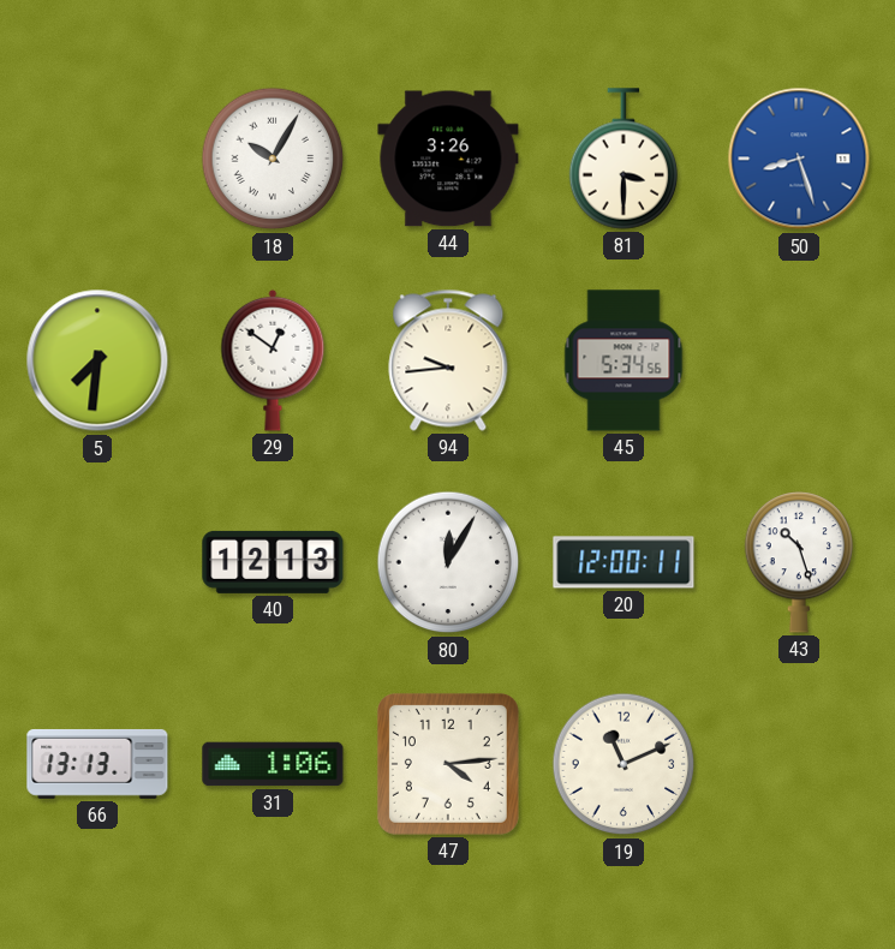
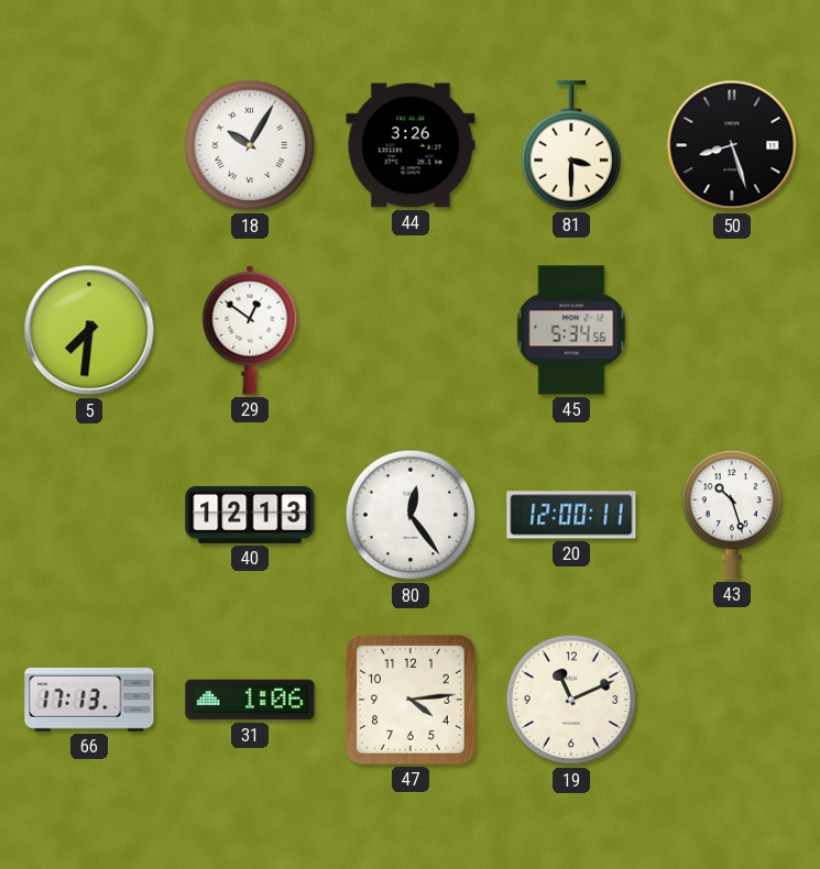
50 dial: blue -> black (732, 145)
94: 9:44 -> none (448, 360)
80: 12:05 -> 12:24 (411, 515)
66: 13:13 -> 17:13 (89, 700)
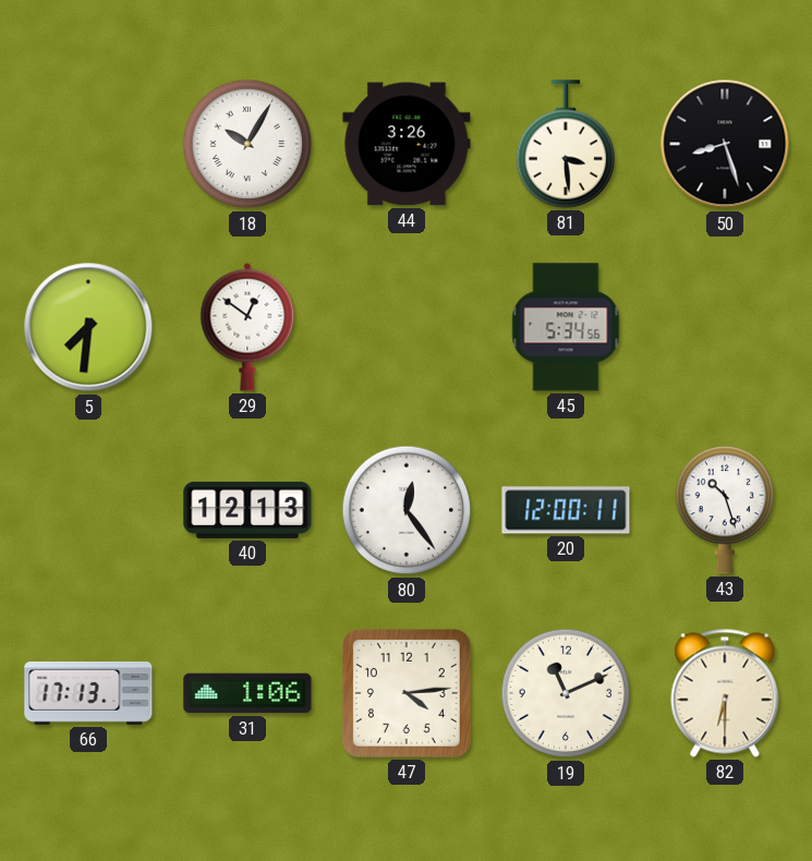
81: 3:30 -> 3:29 (566, 144)
82: none -> 6:30 (725, 693)
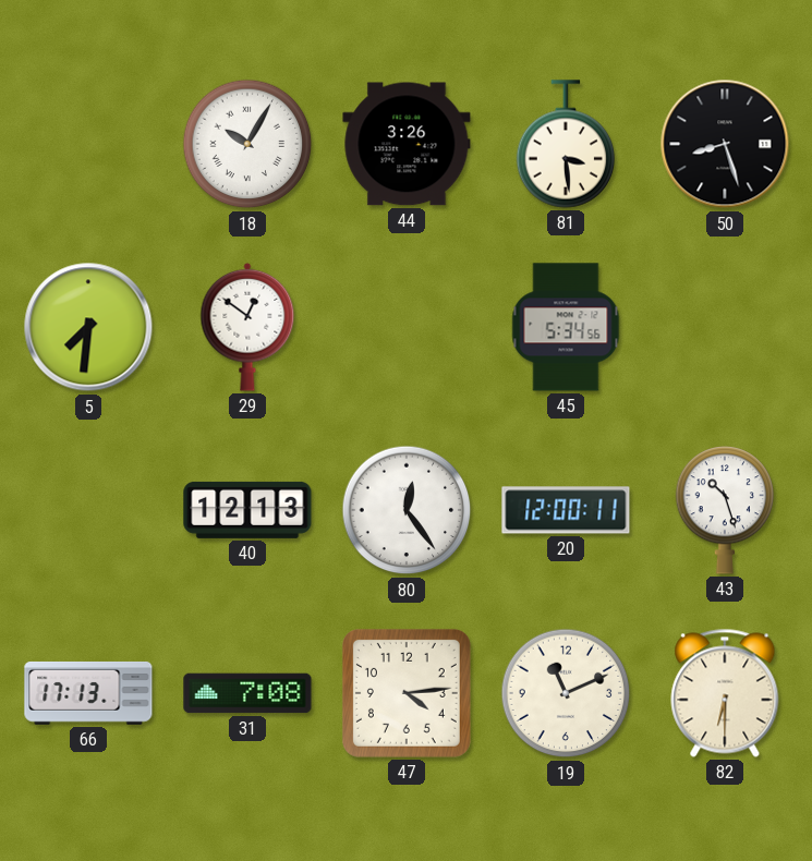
31: 1:06 -> 7:08 (247, 693)
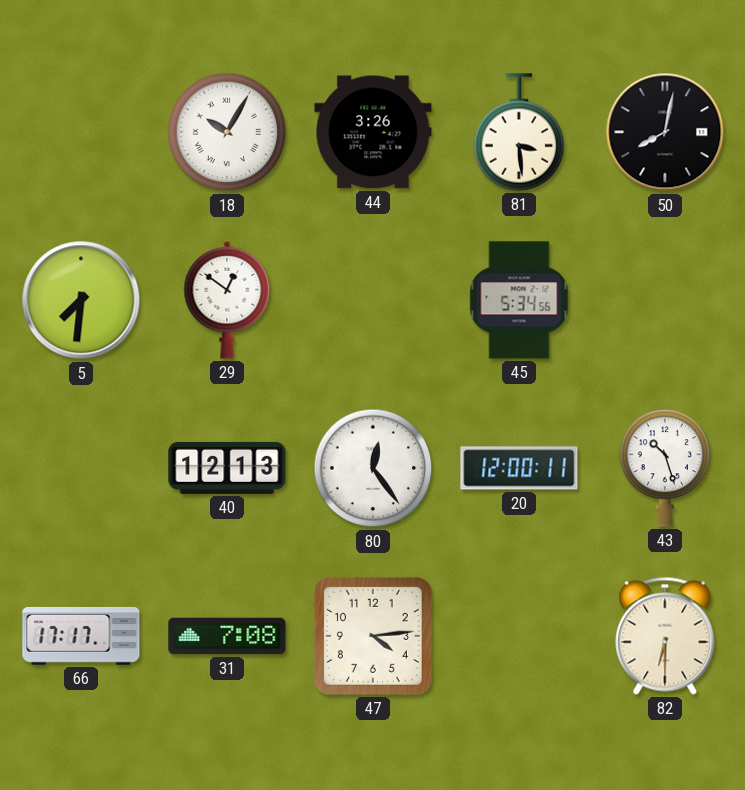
50: 8:27 -> 8:02 (665, 132)
66: 17:13 -> 17:17 (81, 636)
19: 11:11 -> none (566, 693)
